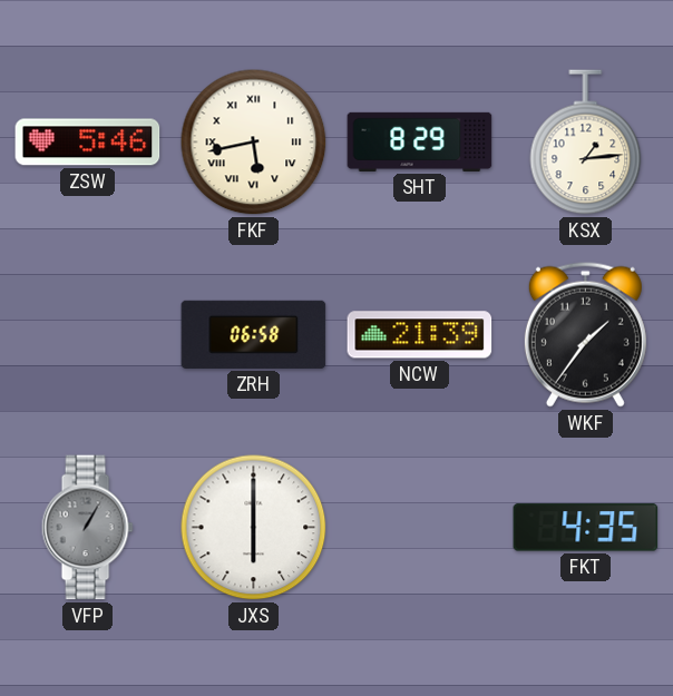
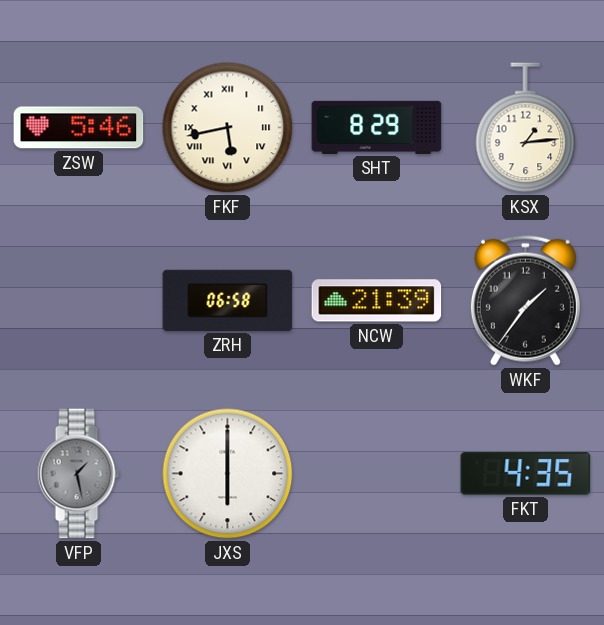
VFP: 1:05 -> 1:28 (78, 474)
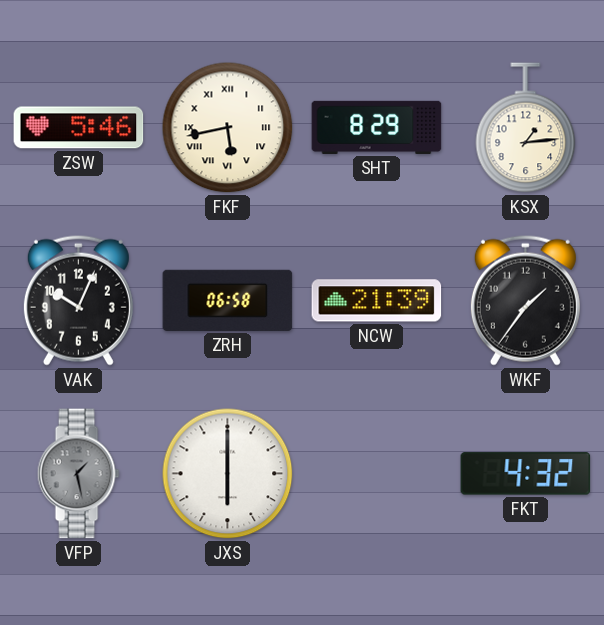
VAK: none -> 10:04 (78, 300)
FKT: 4:35 -> 4:32 (526, 474)
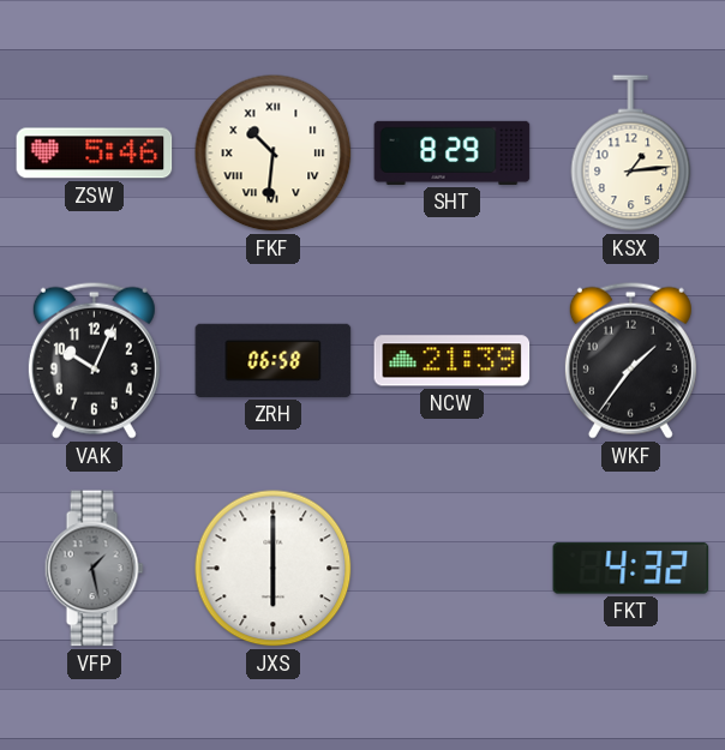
FKF: 5:43 -> 10:31 (274, 154)
